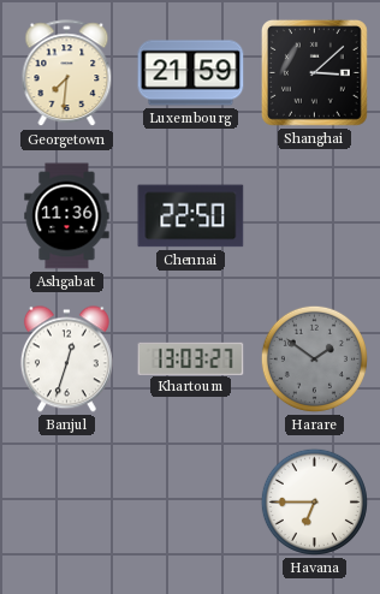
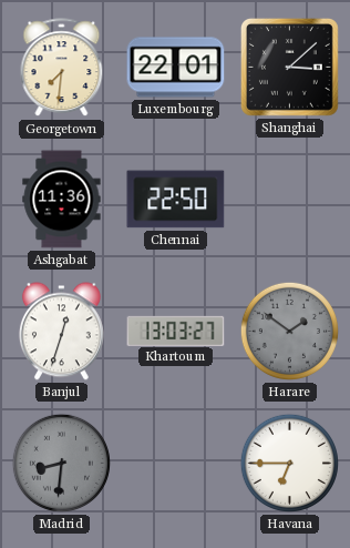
Luxembourg: 21:59 -> 22:01 (176, 68)
Madrid: none -> 8:31 (61, 463)
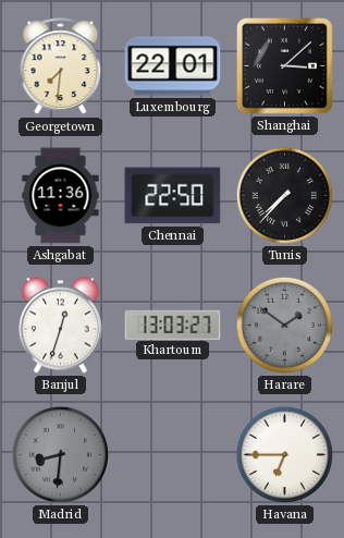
Tunis: none -> 7:37 (284, 195)
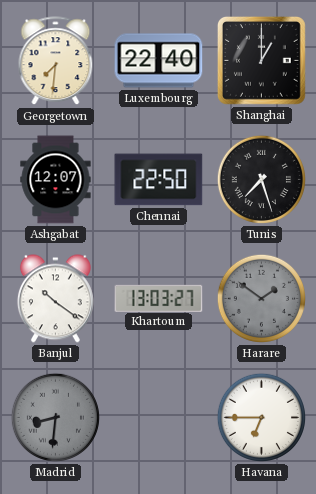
Luxembourg: 22:01 -> 22:40 (159, 61)
Shanghai: 3:08 -> 1:00 (261, 60)
Ashgabat: 11:36 -> 12:07 (56, 180)
Tunis: 7:37 -> 7:27 (261, 179)
Banjul: 12:33 -> 10:21 (55, 299)
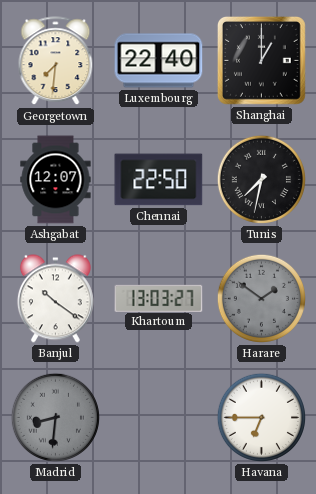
Tunis: 7:27 -> 7:32 (261, 179)
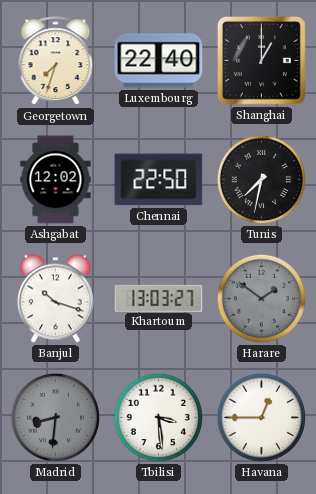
Georgetown: 7:31 -> 7:33 (56, 61)
Ashgabat: 12:07 -> 12:02 (56, 180)
Banjul: 10:21 -> 10:18 (55, 299)
Tbilisi: none -> 3:29 (158, 417)
Havana: 6:45 -> 12:45 (261, 417)
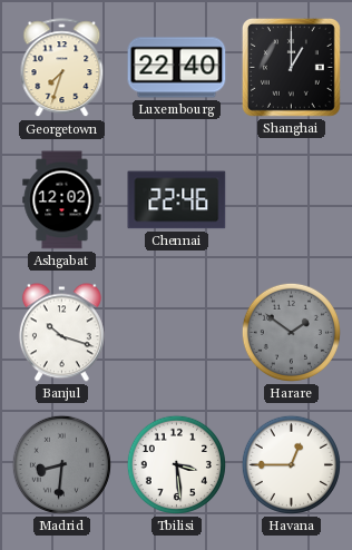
Chennai: 22:50 -> 22:46 (177, 200)
Tunis: 7:32 -> none (261, 179)
Khartoum: 13:03 -> none (159, 298)
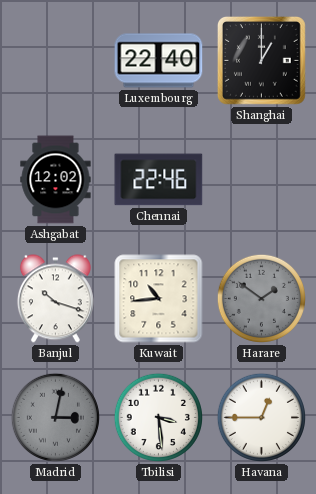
Georgetown: 7:33 -> none (62, 68)
Kuwait: none -> 10:44 (159, 299)
Madrid: 8:31 -> 3:02 (55, 417)
